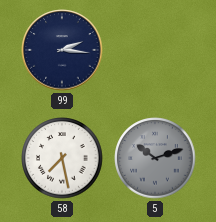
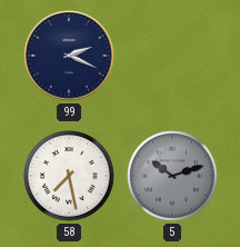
99: 2:16 -> 2:19 (69, 56)
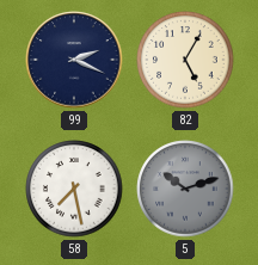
82: none -> 5:05 (185, 60)
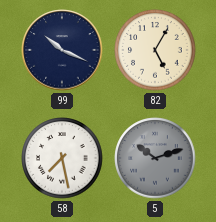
99: 2:19 -> 10:19 (62, 50)
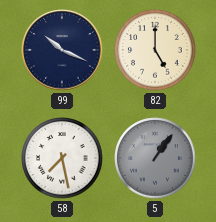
82: 5:05 -> 5:00 (155, 50)
5: 10:12 -> 1:06 (155, 158)
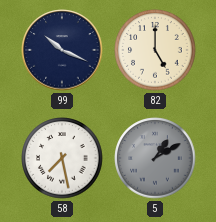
5: 1:06 -> 1:10 (155, 158)
